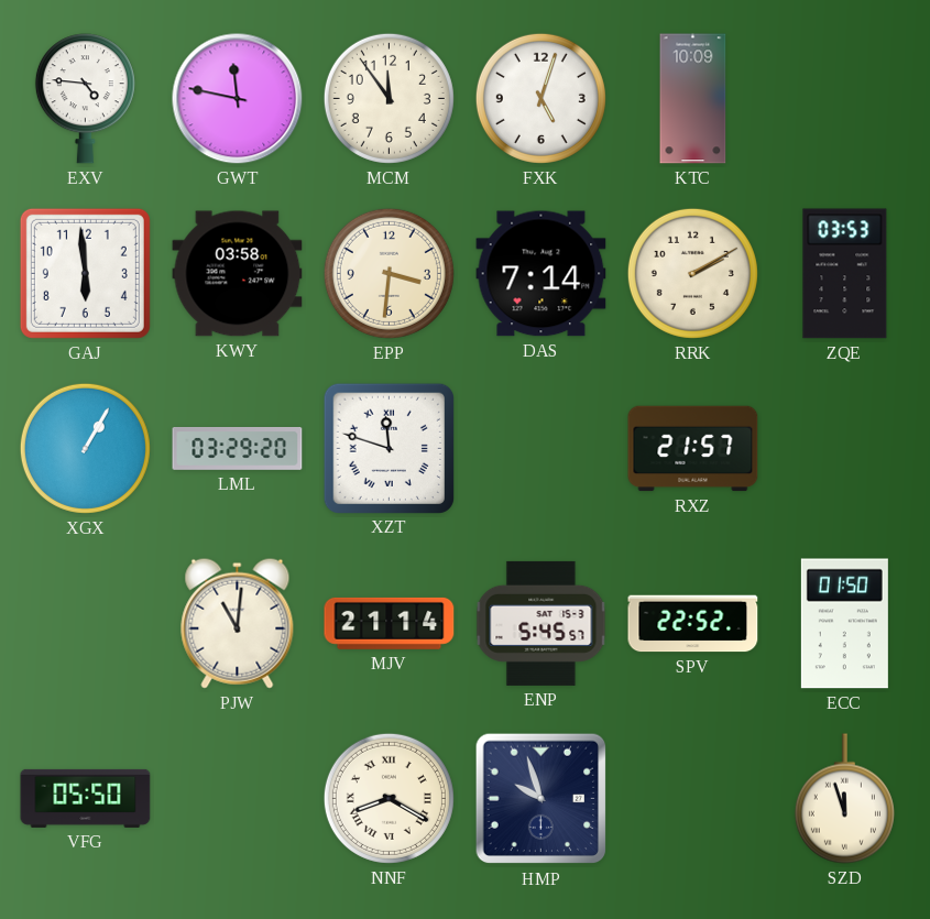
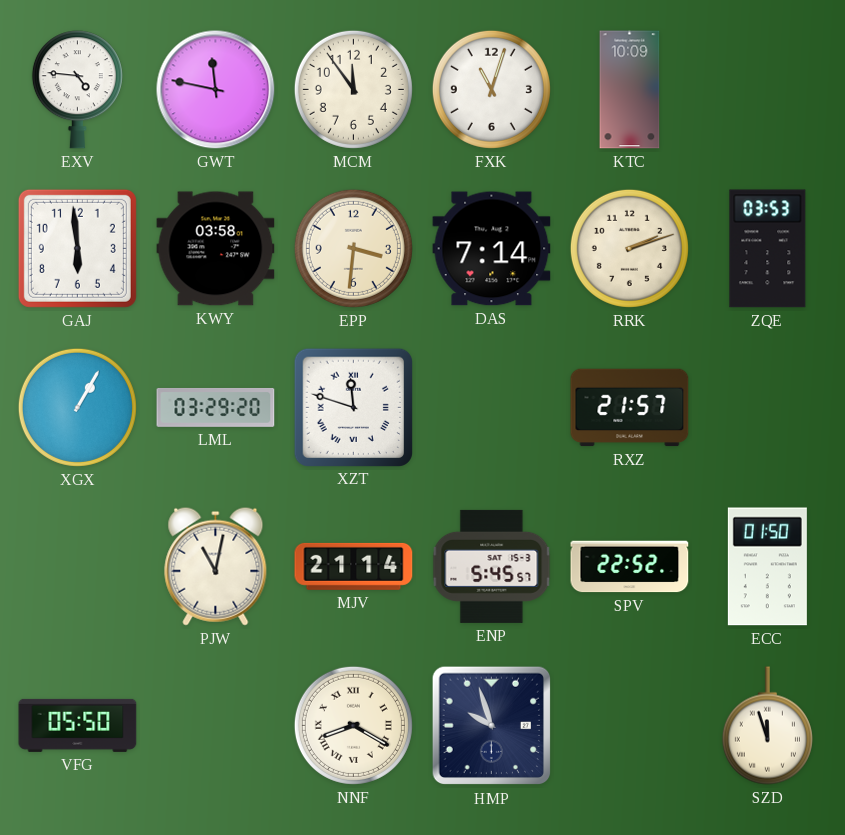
FXK: 5:03 -> 11:03 (491, 89)
RRK: 2:10 -> 2:12 (629, 248)
PJW: 11:01 -> 11:02 (216, 566)
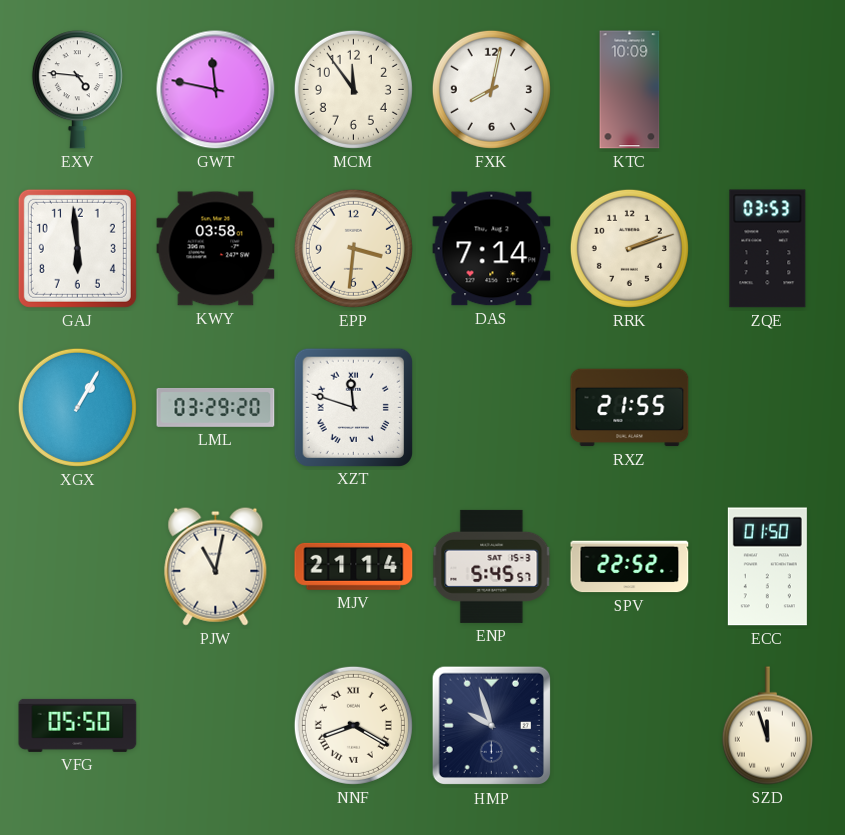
FXK: 11:03 -> 8:02 (491, 89)
RXZ: 21:57 -> 21:55 (630, 408)
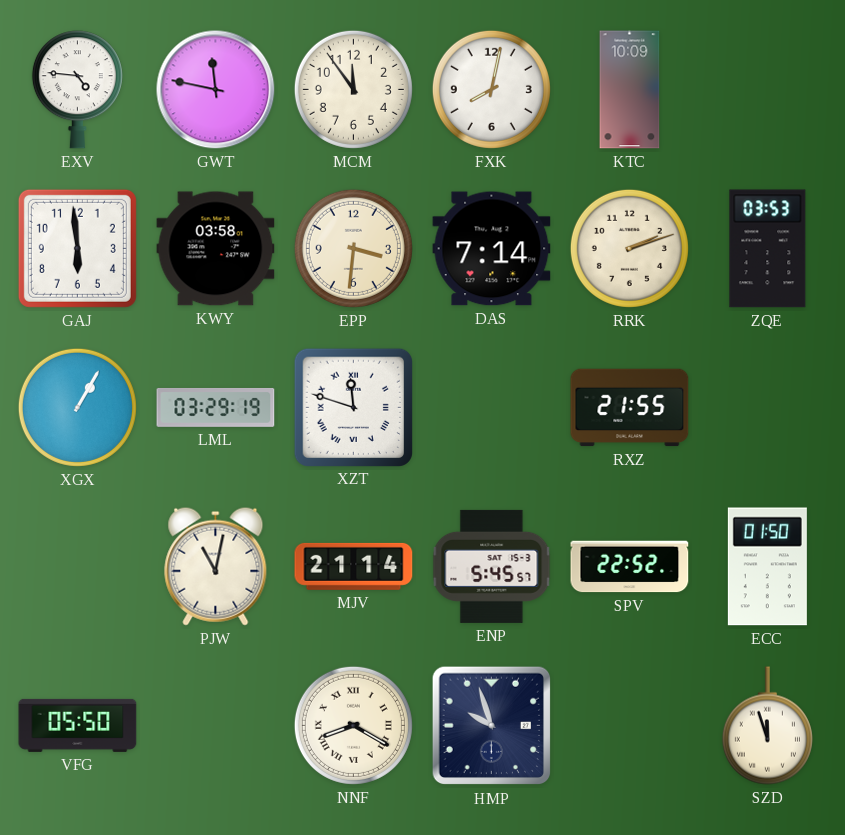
LML: 03:29:20 -> 03:29:19 (216, 407)
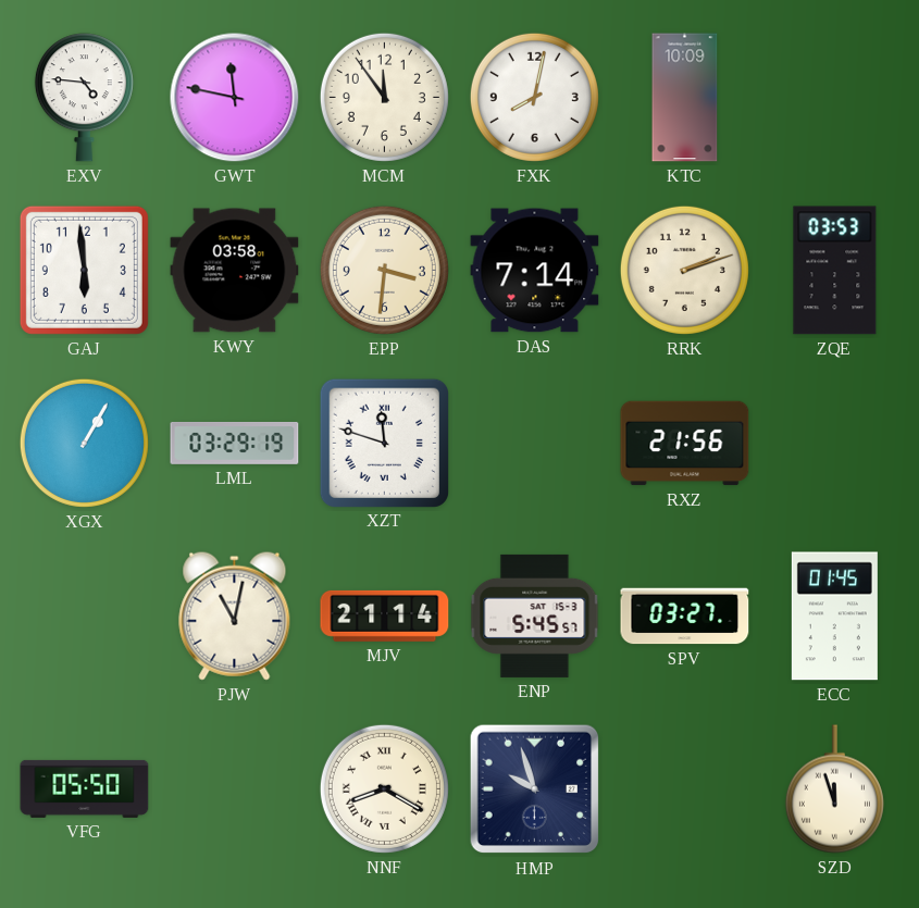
RXZ: 21:55 -> 21:56 (685, 444)
SPV: 22:52 -> 03:27 (685, 617)
ECC: 01:50 -> 01:45 (834, 617)
